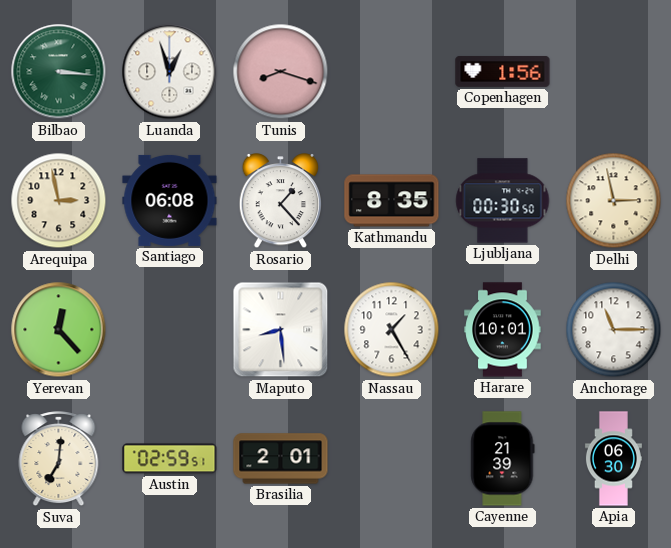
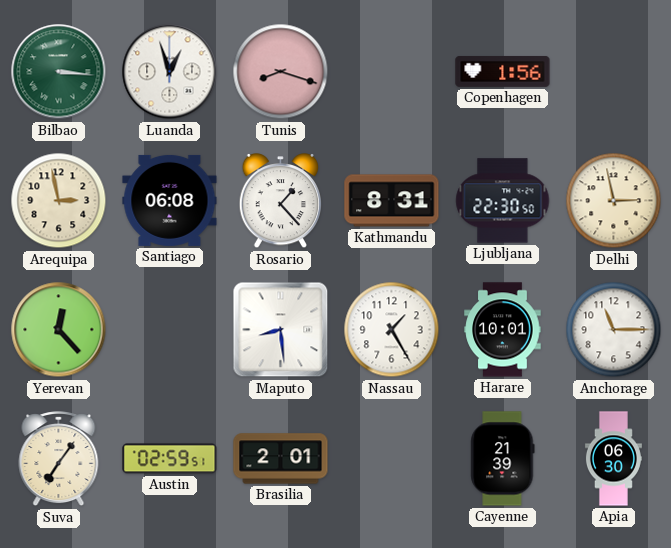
Kathmandu: 8:35 -> 8:31 (392, 201)
Ljubljana: 00:30 -> 22:30 (503, 201)
Suva: 7:01 -> 7:06 (59, 459)
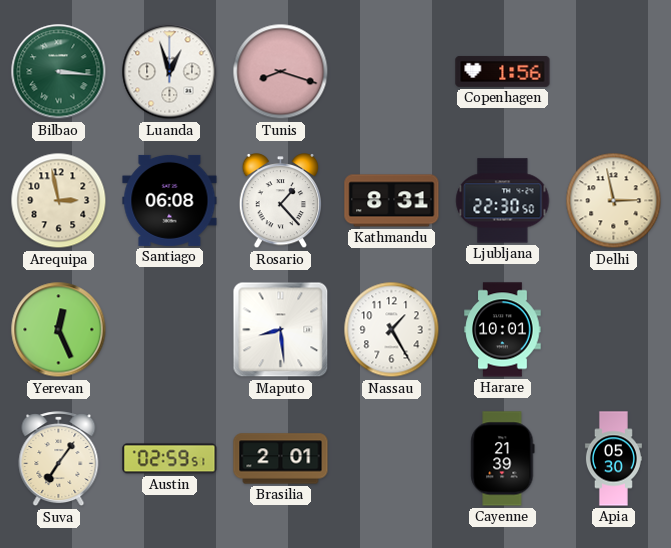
Yerevan: 12:23 -> 12:26 (59, 330)
Anchorage: 11:15 -> none (614, 330)
Apia: 06:30 -> 05:30 (613, 459)
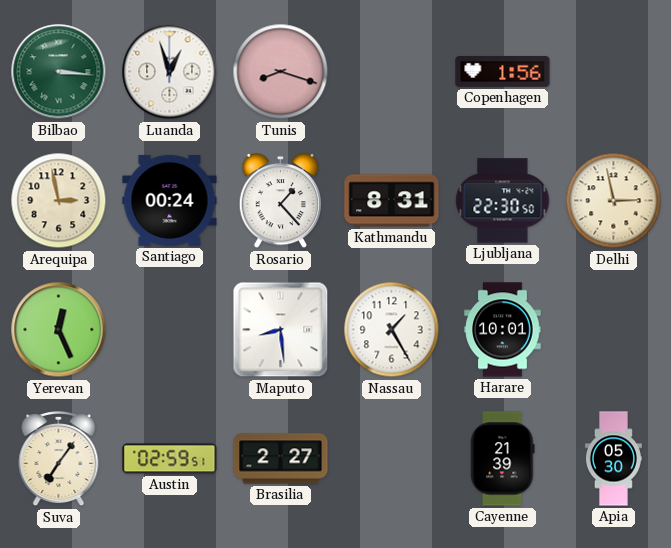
Santiago: 06:08 -> 00:24 (170, 200)
Brasilia: 2:01 -> 2:27 (281, 459)
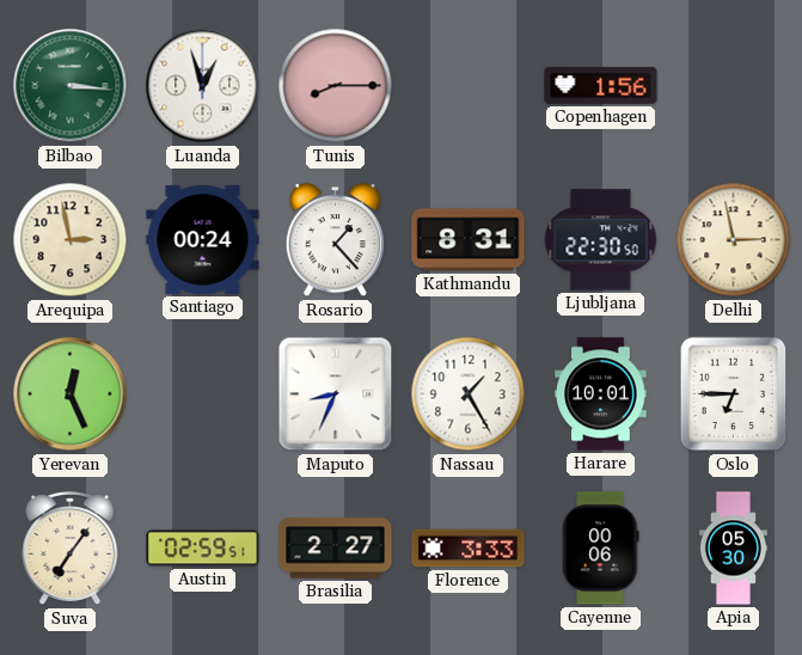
Tunis: 8:18 -> 8:15 (336, 86)
Maputo: 8:29 -> 8:34 (336, 394)
Oslo: none -> 6:45 (734, 394)
Florence: none -> 3:33 (469, 549)
Cayenne: 21:39 -> 00:06 (601, 549)
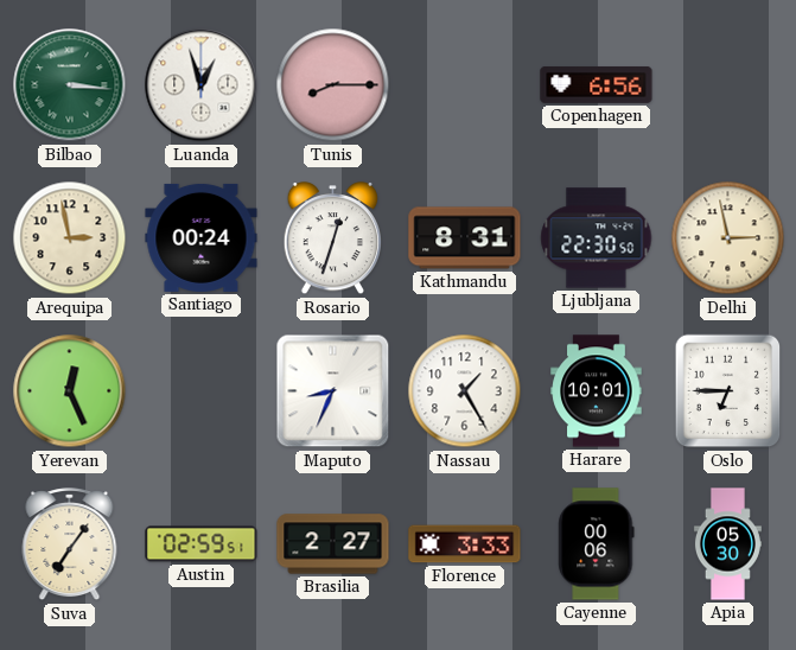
Copenhagen: 1:56 -> 6:56 (597, 84)
Rosario: 1:23 -> 12:33 (333, 240)
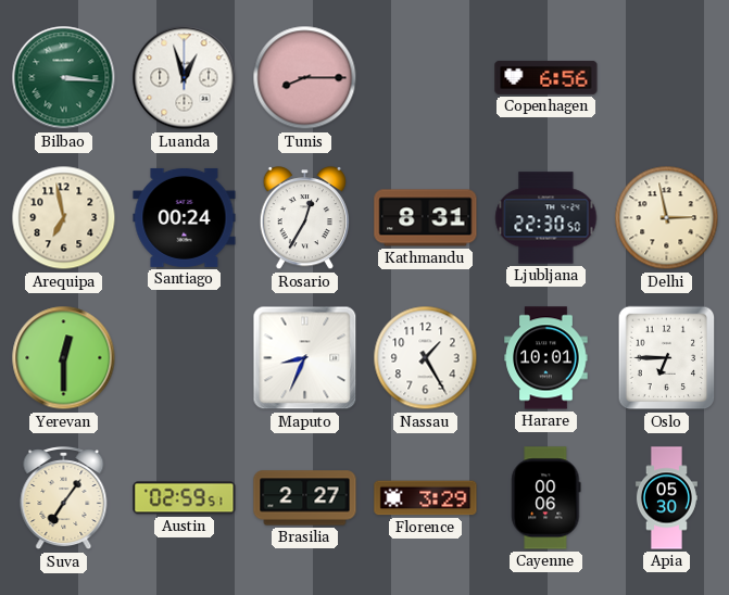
Arequipa: 2:58 -> 6:58 (64, 218)
Rosario: 12:33 -> 12:35 (305, 219)
Yerevan: 12:26 -> 12:30 (64, 358)
Florence: 3:33 -> 3:29 (426, 498)
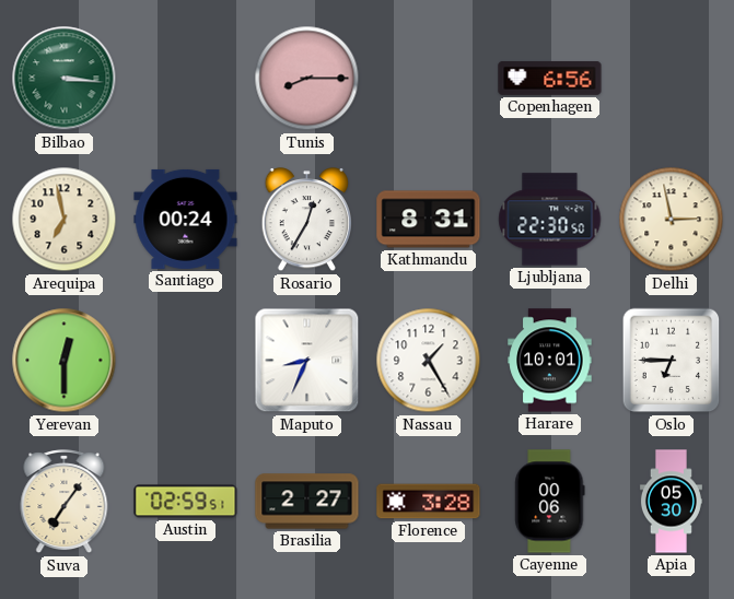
Luanda: 12:57 -> none (185, 78)
Florence: 3:29 -> 3:28 (429, 502)
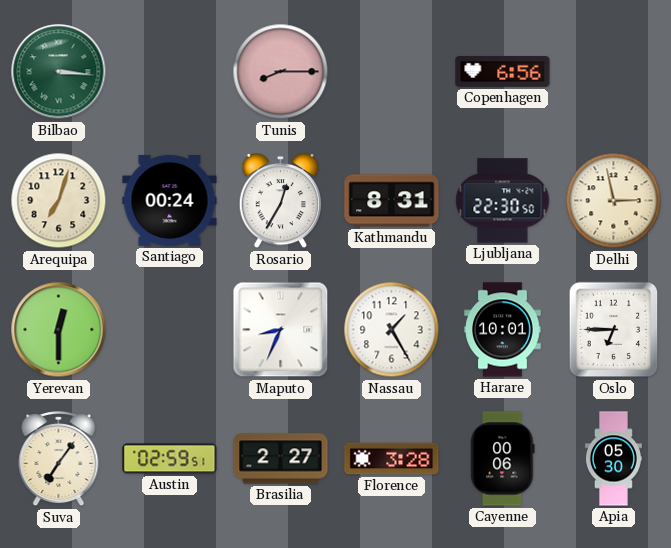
Arequipa: 6:58 -> 7:03 (59, 201)
